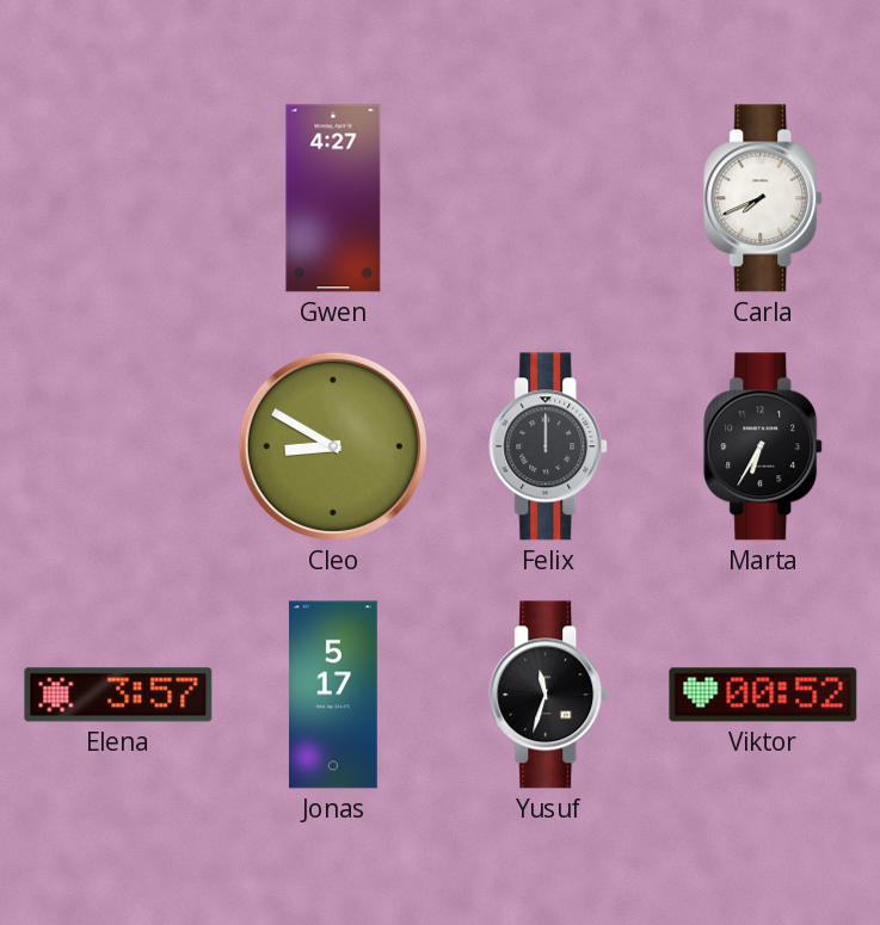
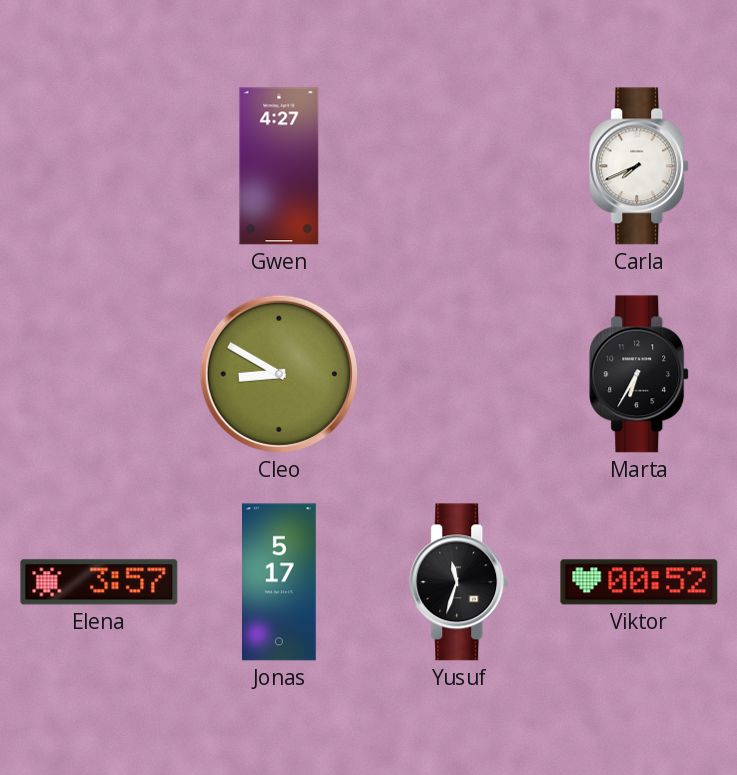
Felix: 12:00 -> none (549, 446)
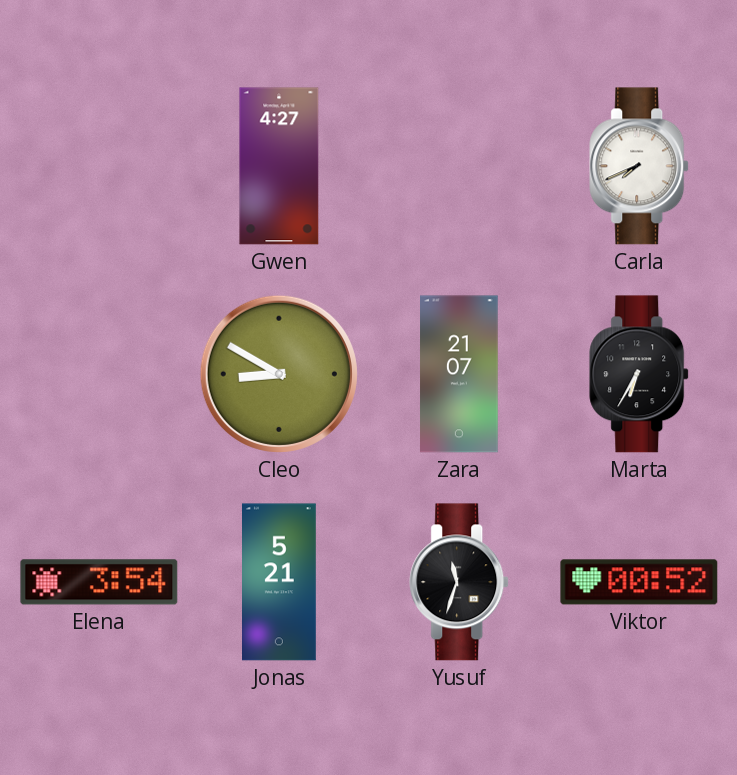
Zara: none -> 21:07 (459, 374)
Elena: 3:57 -> 3:54 (99, 582)
Jonas: 5:17 -> 5:21 (280, 582)
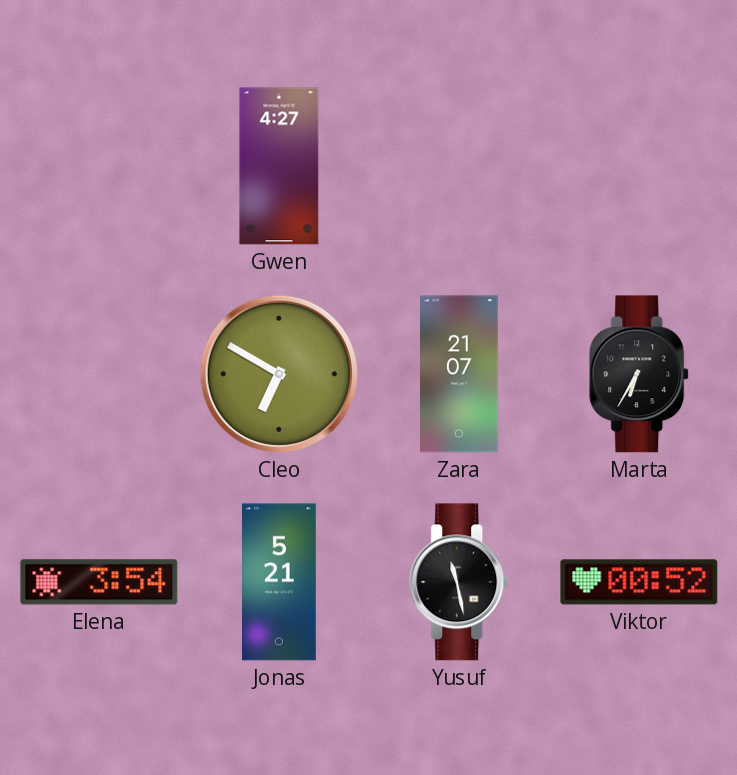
Carla: 7:41 -> none (640, 166)
Cleo: 8:50 -> 6:50 (279, 374)
Yusuf: 11:33 -> 11:28 (460, 582)
